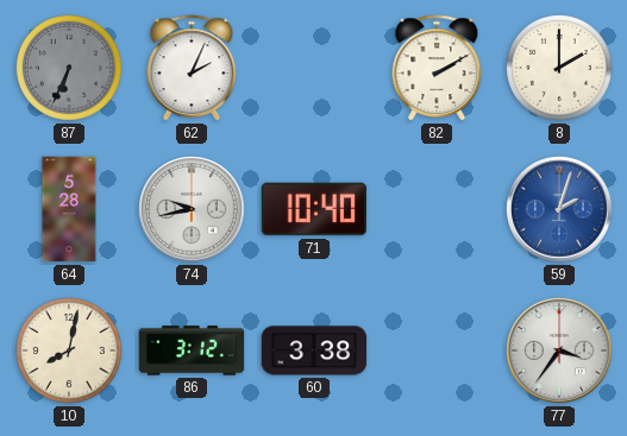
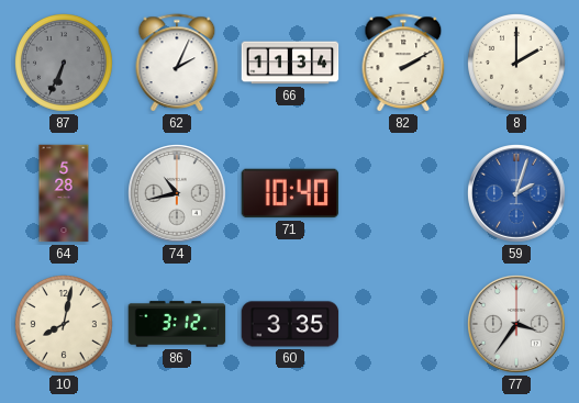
66: none -> 11:34 (290, 63)
74: 9:43 -> 10:43 (178, 194)
60: 3:38 -> 3:35 (290, 324)
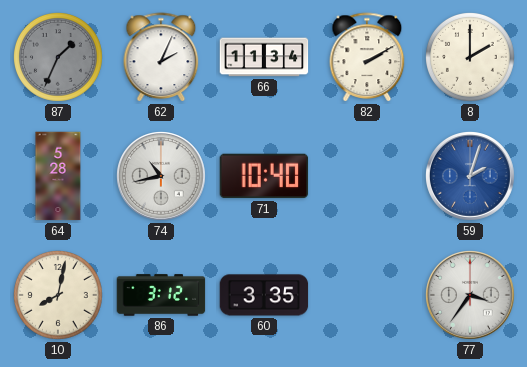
87: 6:34 -> 1:34 (59, 58)
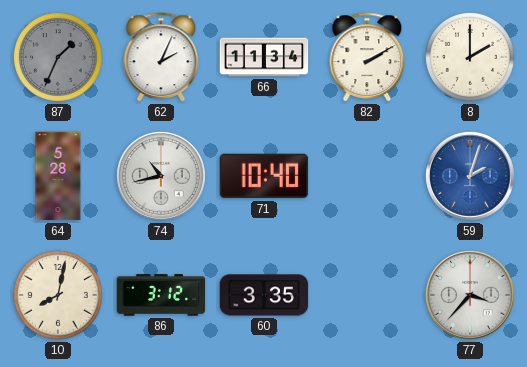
77: 3:36 -> 3:37 (471, 296)
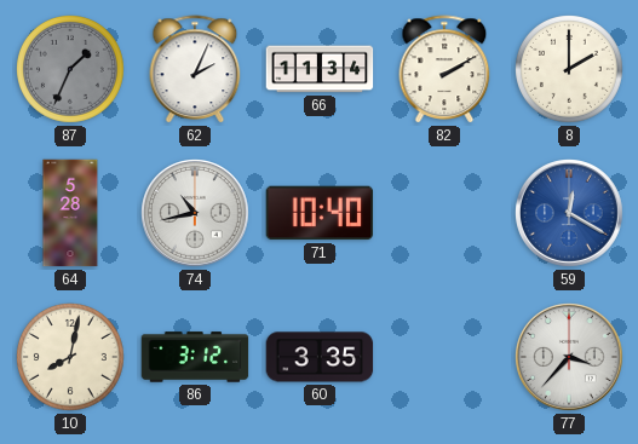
59: 2:03 -> 12:20 (570, 214)
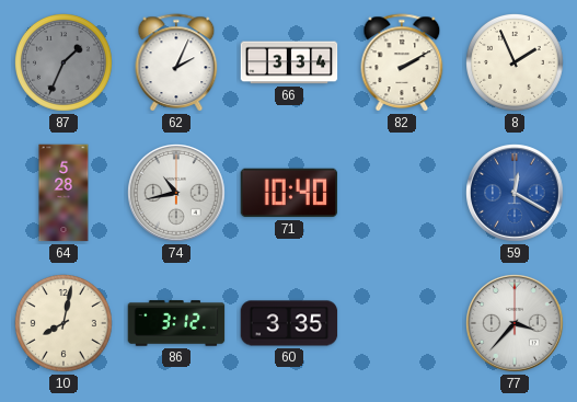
66: 11:34 -> 3:34 (289, 62)
8: 2:00 -> 1:56 (516, 64)
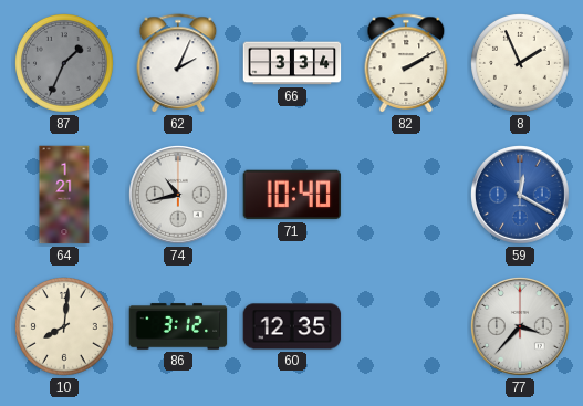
64: 5:28 -> 1:21 (64, 195)
10: 8:02 -> 8:01 (65, 327)
60: 3:35 -> 12:35 (292, 326)
